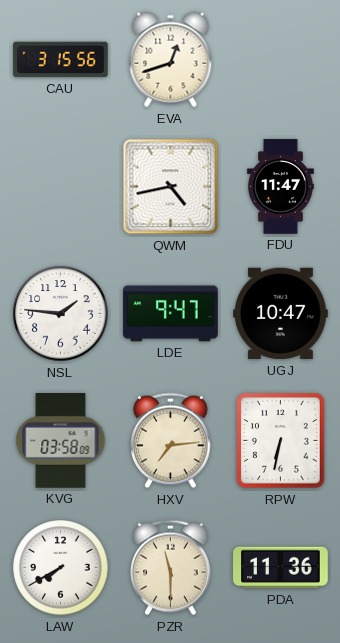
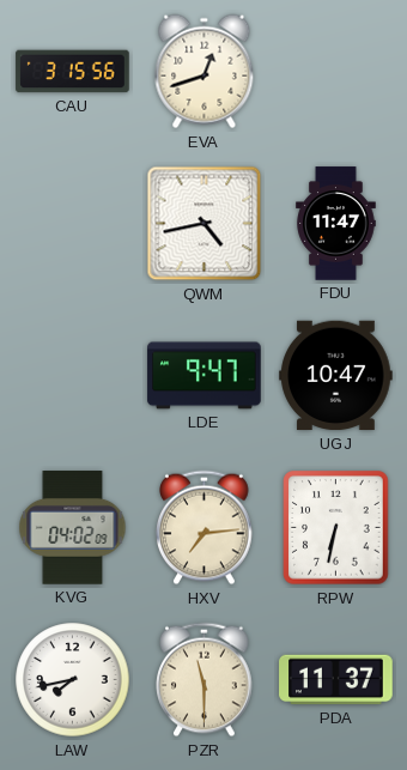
NSL: 1:46 -> none (61, 314)
KVG: 03:58 -> 04:02 (73, 528)
LAW: 7:40 -> 7:43 (73, 680)
PDA: 11:36 -> 11:37 (336, 680)
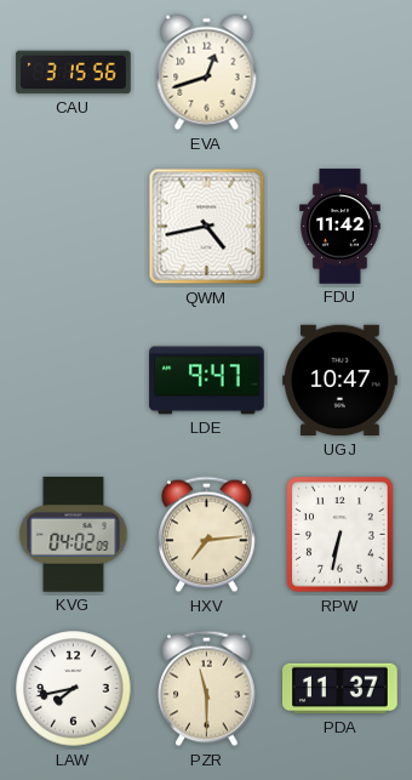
FDU: 11:47 -> 11:42 (341, 227)
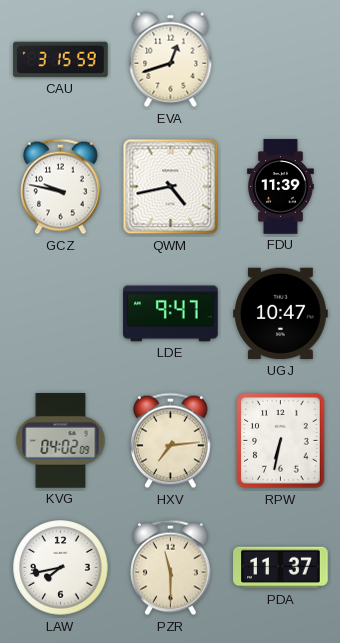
CAU: 3:15:56 -> 3:15:59 (61, 60)
GCZ: none -> 9:47 (61, 187)
FDU: 11:42 -> 11:39 (281, 187)
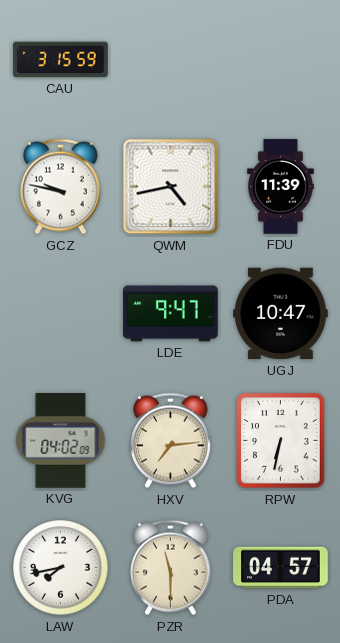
EVA: 12:42 -> none (171, 60)
PDA: 11:37 -> 04:57 (281, 568)
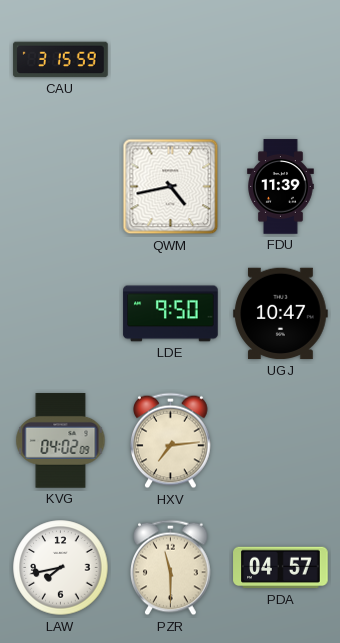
GCZ: 9:47 -> none (61, 187)
LDE: 9:47 -> 9:50 (171, 314)
RPW: 6:32 -> none (281, 441)
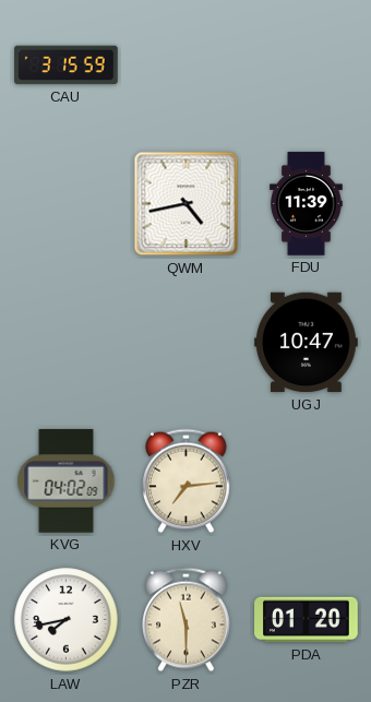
LDE: 9:50 -> none (171, 314)
PDA: 04:57 -> 01:20 (307, 620)
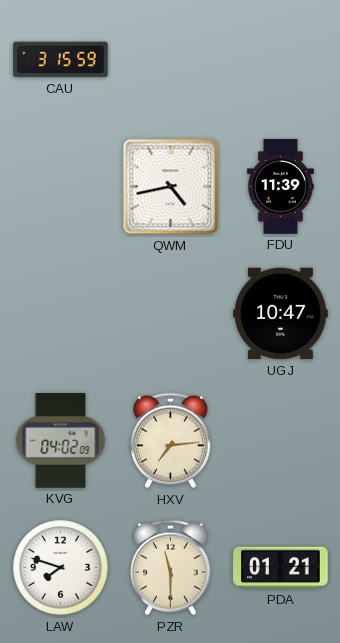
LAW: 7:43 -> 7:48 (61, 568)
PDA: 01:20 -> 01:21 (281, 568)
